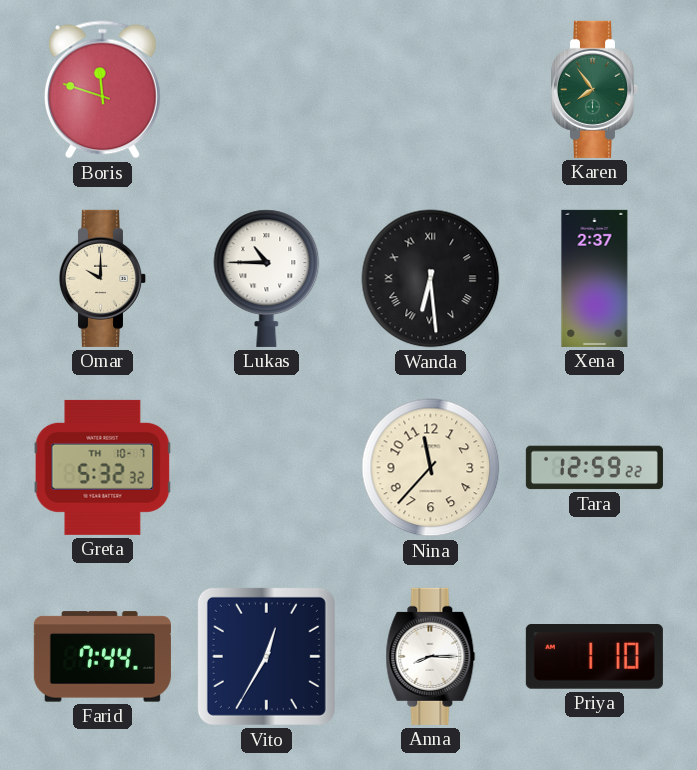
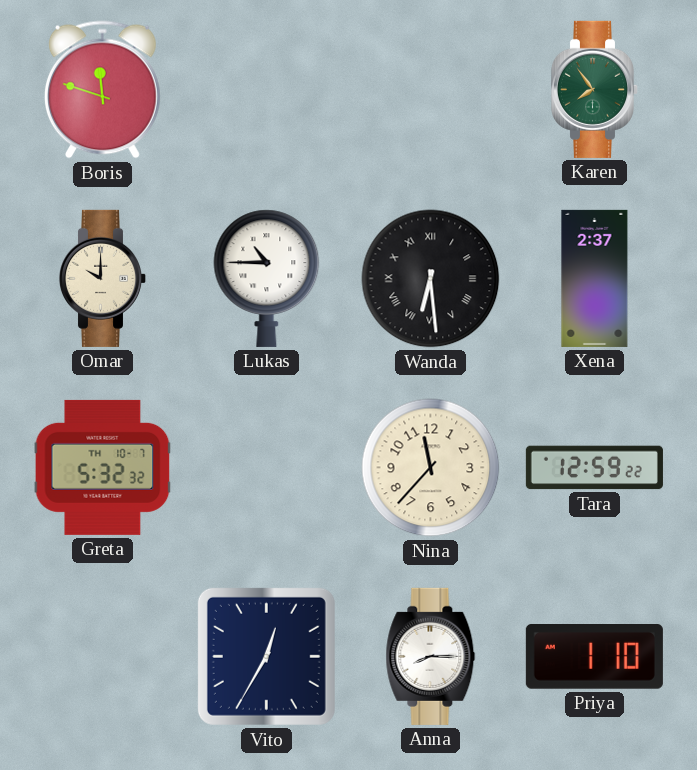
Farid: 7:44 -> none (102, 657)
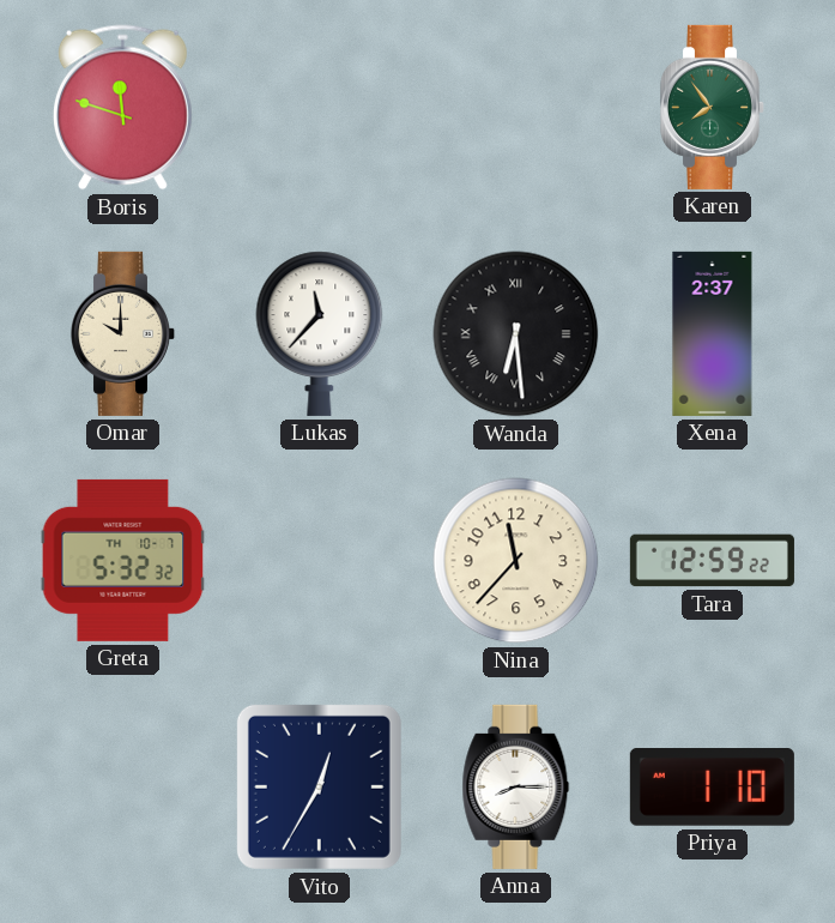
Lukas: 10:45 -> 11:37 (320, 333)
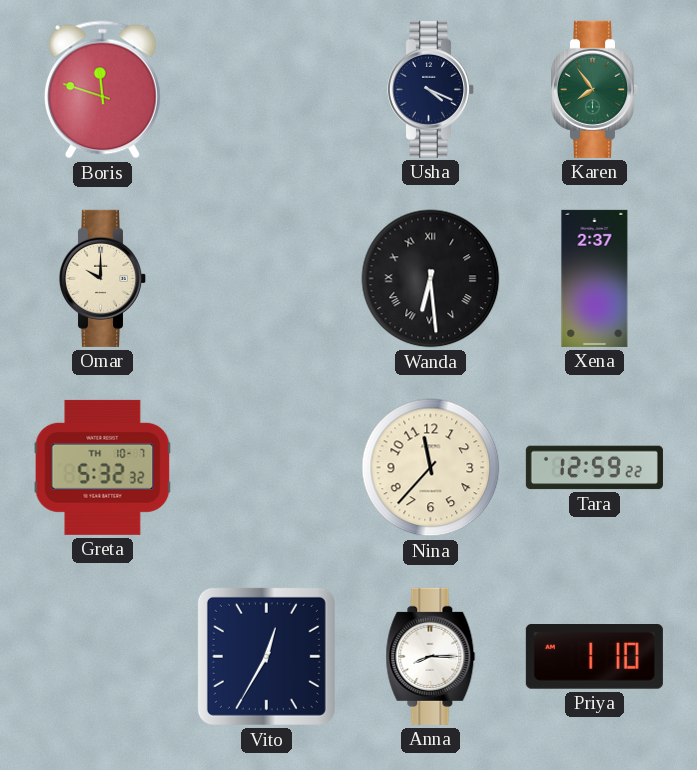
Usha: none -> 4:19 (431, 89)
Lukas: 11:37 -> none (320, 333)
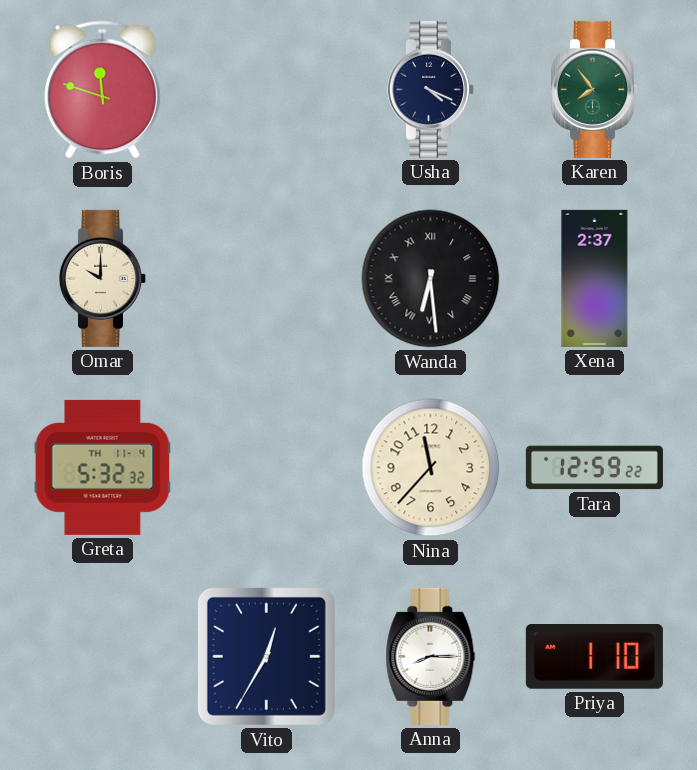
Greta date: TH 10-7 -> TH 11-4 (103, 467)
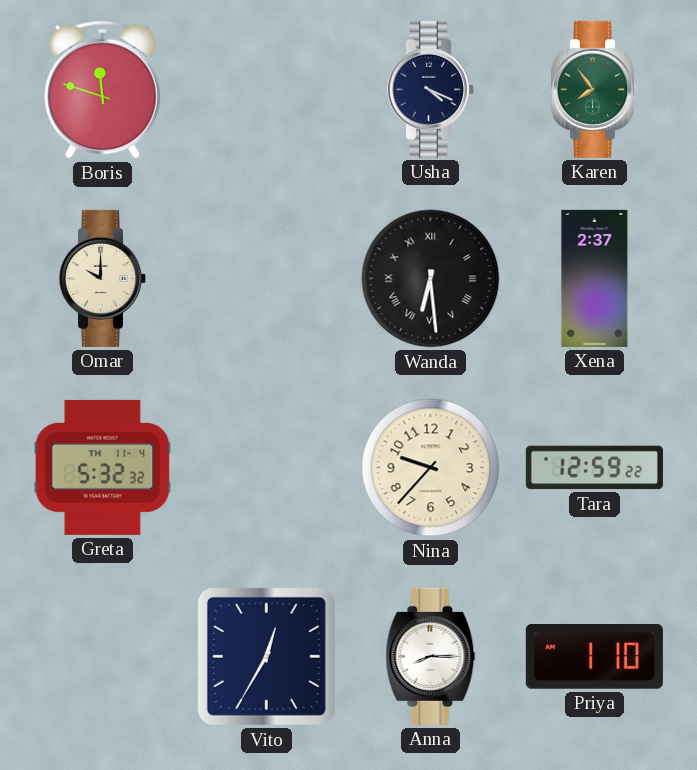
Nina: 11:37 -> 9:37 (431, 468)
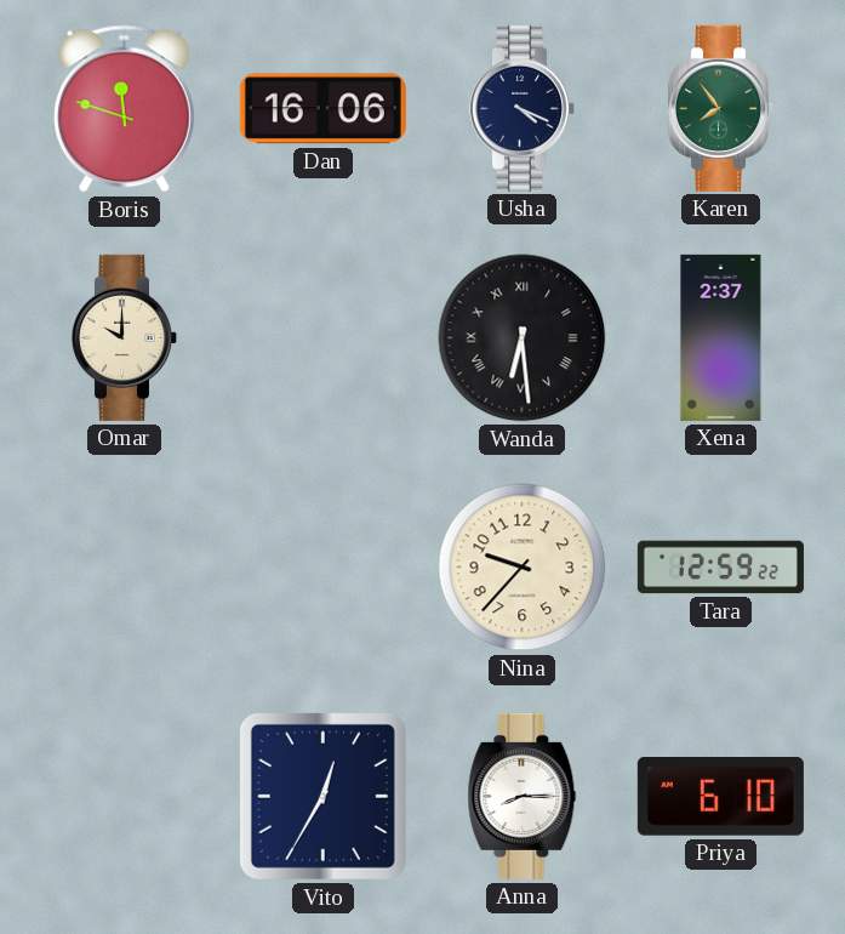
Dan: none -> 16:06 (322, 109)
Greta: 5:32 -> none (103, 467)
Priya: 1:10 -> 6:10 (720, 797)
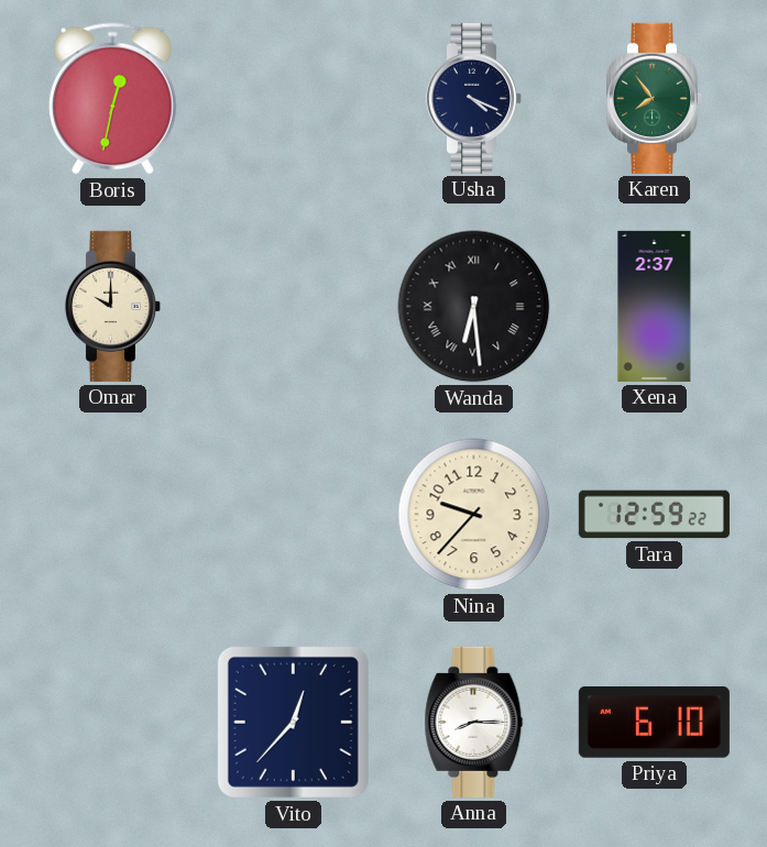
Boris: 11:48 -> 12:32 (112, 99)
Dan: 16:06 -> none (322, 109)
Vito: 12:35 -> 12:37 (293, 722)
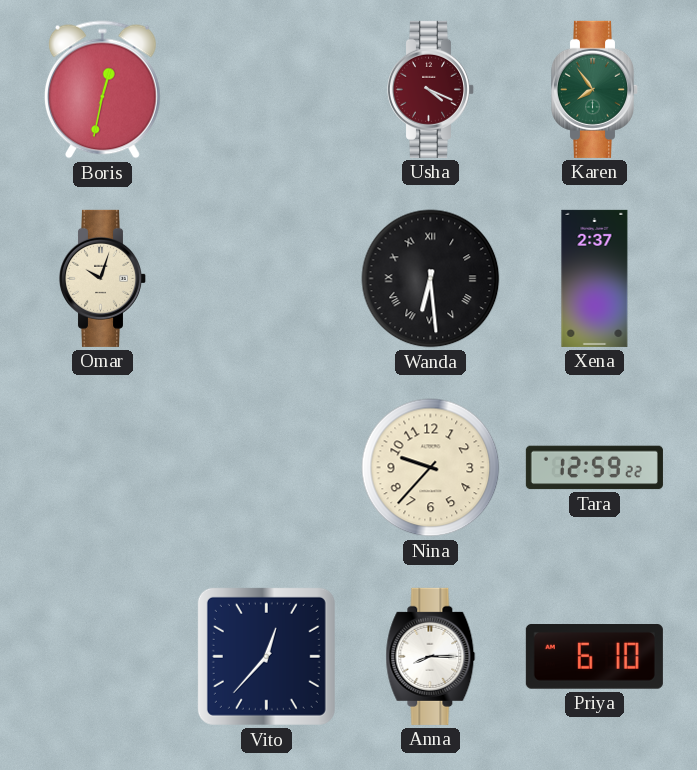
Usha dial: navy -> burgundy (431, 89)
Omar: 10:00 -> 10:03 (103, 278)
